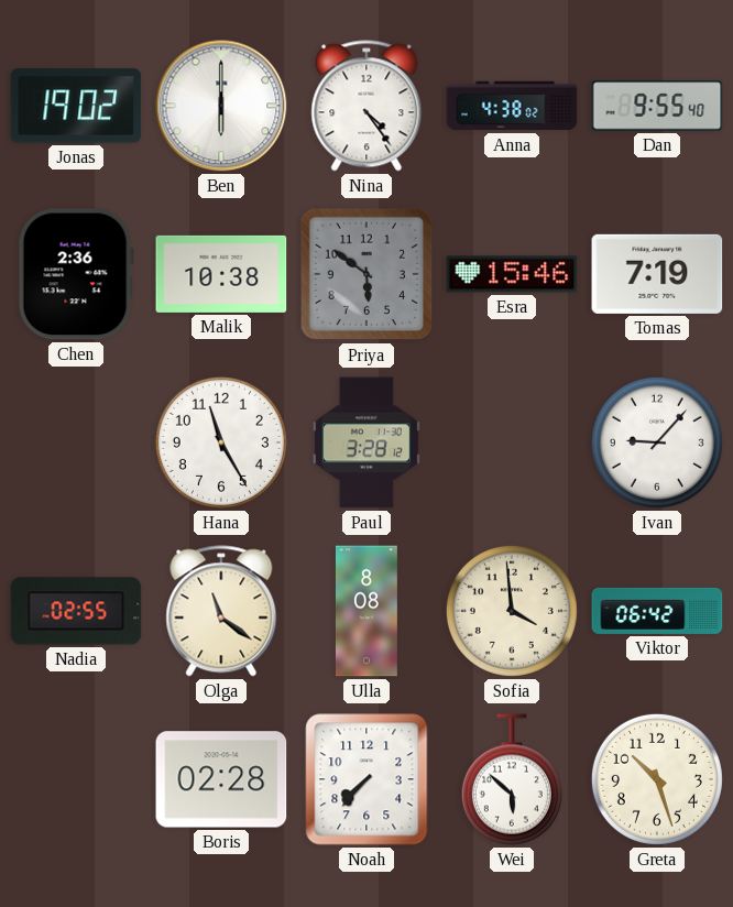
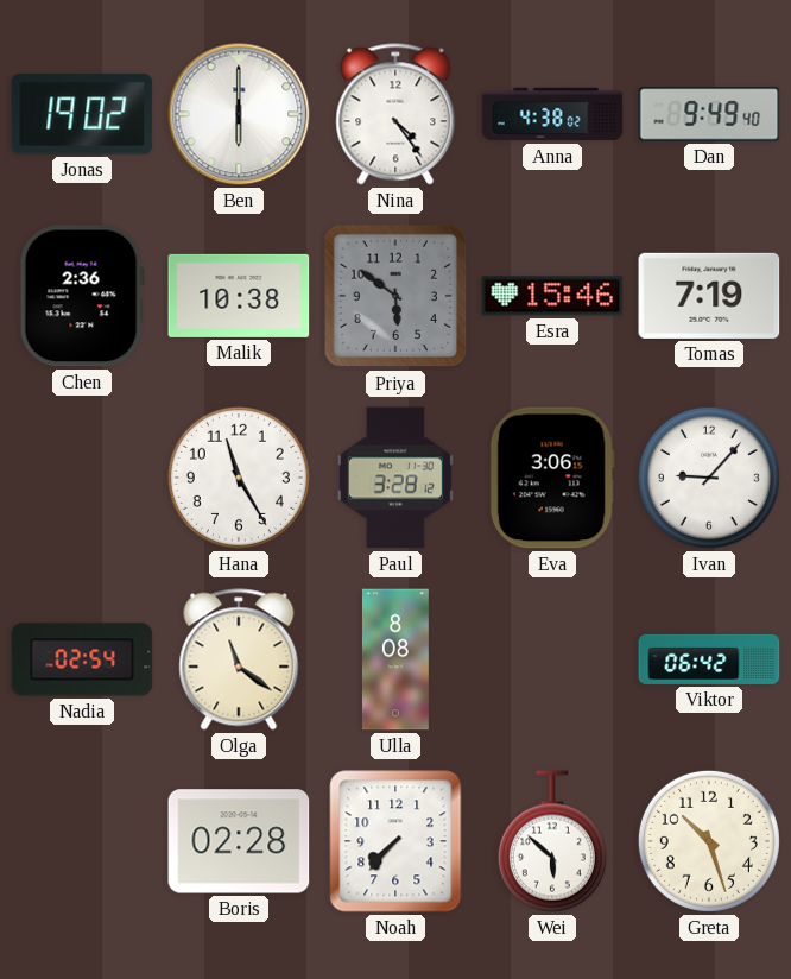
Dan: 9:55 -> 9:49 (709, 114)
Eva: none -> 3:06 (552, 478)
Nadia: 02:55 -> 02:54 (82, 659)
Sofia: 3:59 -> none (512, 611)
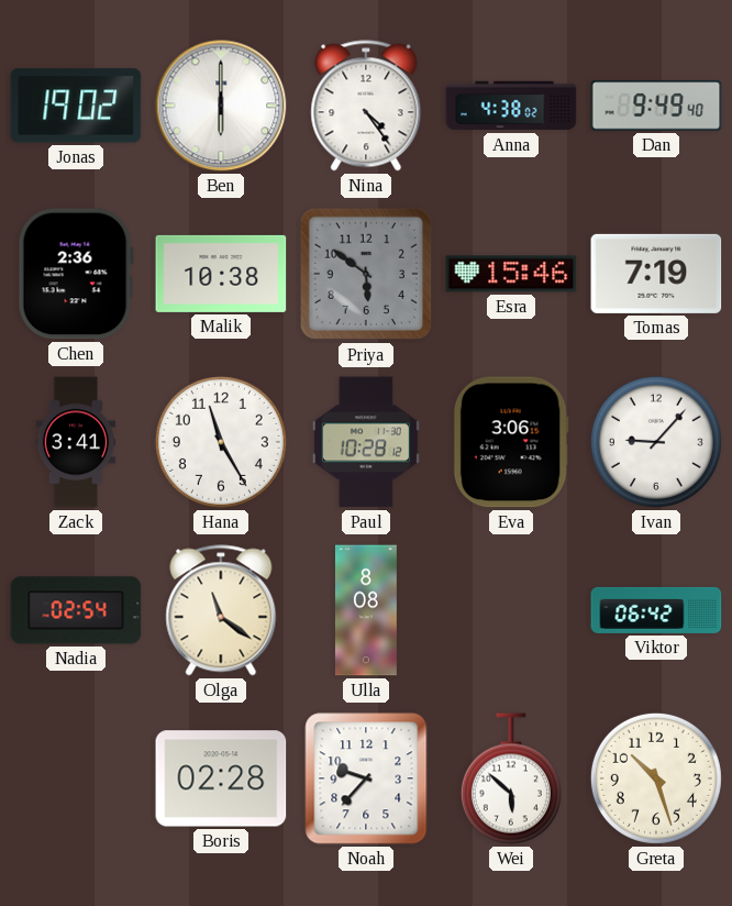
Zack: none -> 3:41 (76, 442)
Paul: 3:28 -> 10:28 (366, 442)
Noah: 7:37 -> 9:37 (366, 778)
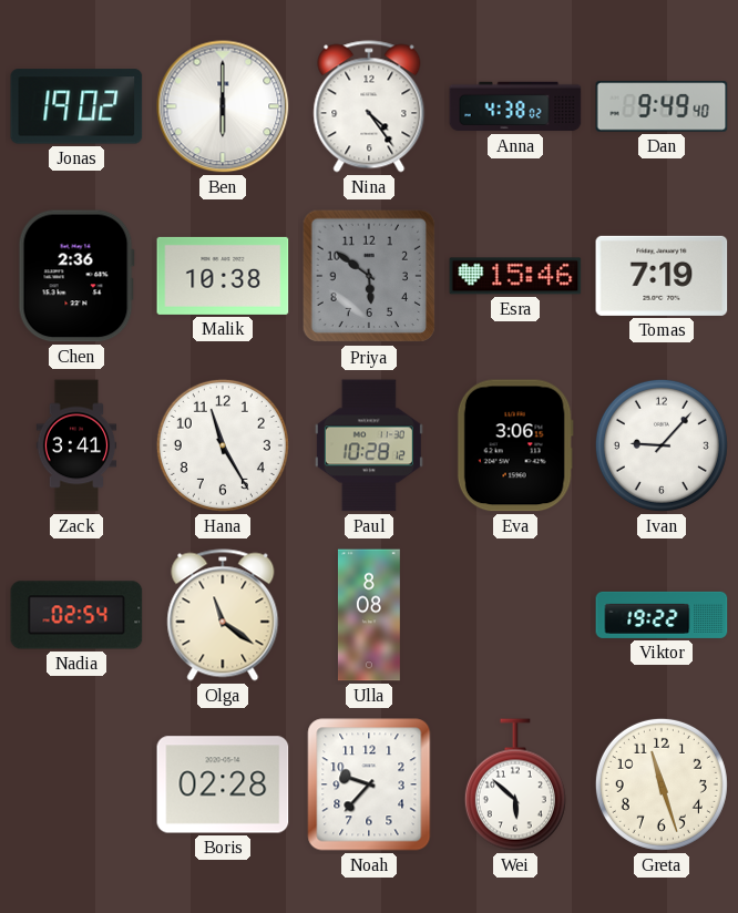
Viktor: 06:42 -> 19:22 (662, 615)
Greta: 10:27 -> 11:27 (662, 784)
